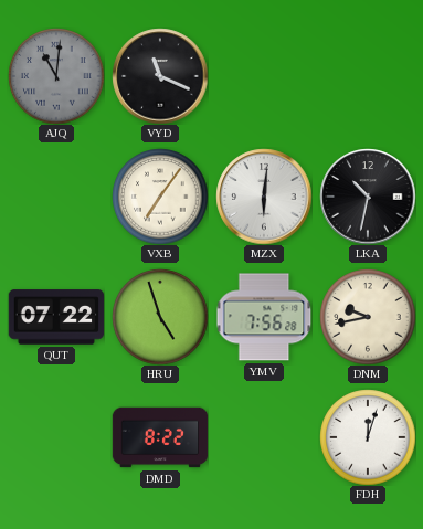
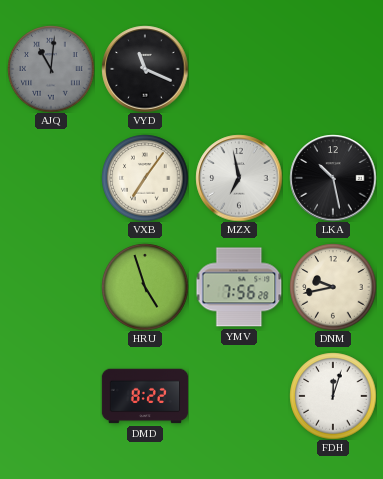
MZX: 6:01 -> 6:58 (239, 178)
LKA: 10:32 -> 10:28 (333, 178)
QUT: 07:22 -> none (56, 317)
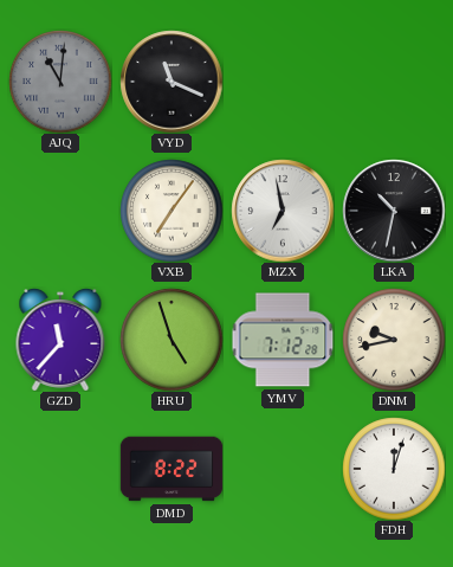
LKA: 10:28 -> 10:32 (394, 211)
GZD: none -> 11:37 (60, 340)
YMV: 7:56 -> 7:12 (283, 340)
